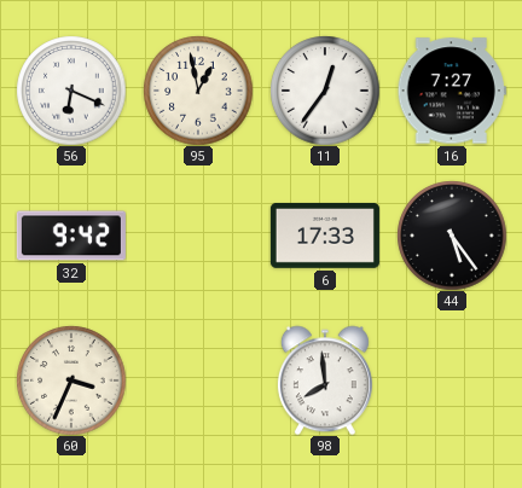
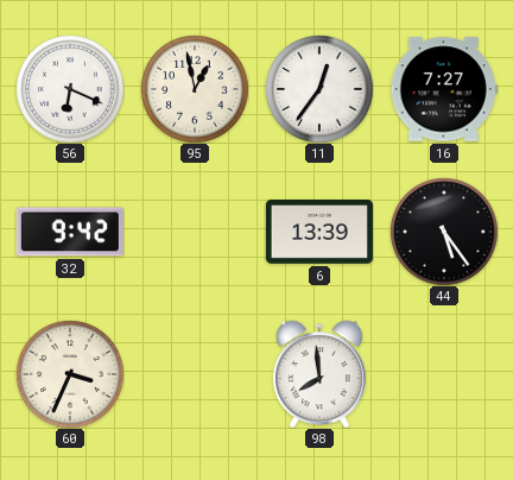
6: 17:33 -> 13:39 (319, 232)
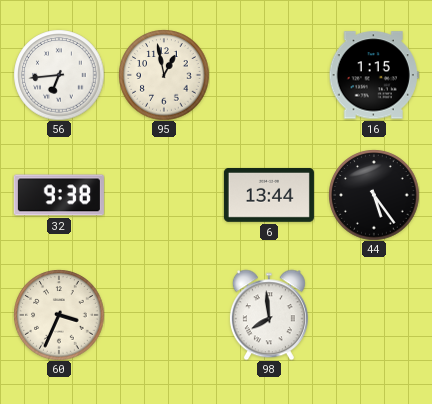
56: 6:19 -> 6:44 (59, 75)
11: 12:36 -> none (319, 89)
16: 7:27 -> 1:15 (374, 75)
32: 9:42 -> 9:38 (59, 195)
6: 13:39 -> 13:44 (269, 195)
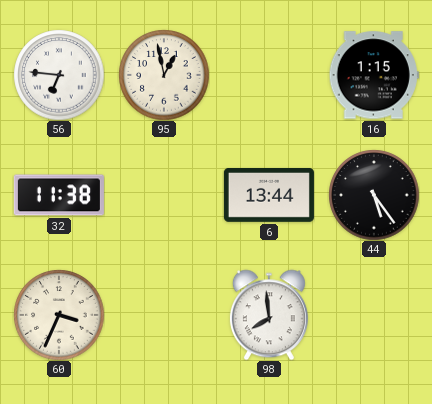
56: 6:44 -> 6:46 (59, 75)
32: 9:38 -> 11:38 (59, 195)
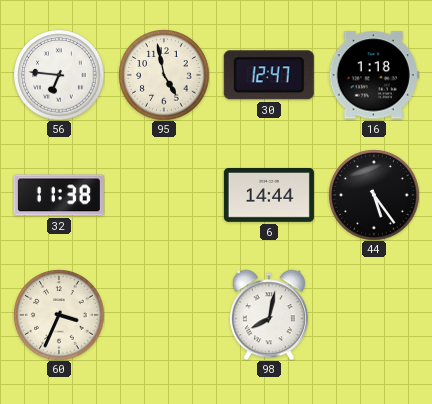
95: 12:58 -> 4:58 (164, 75)
30: none -> 12:47 (269, 75)
16: 1:15 -> 1:18 (374, 75)
6: 13:44 -> 14:44 (269, 195)
98: 7:59 -> 8:02 (269, 315)
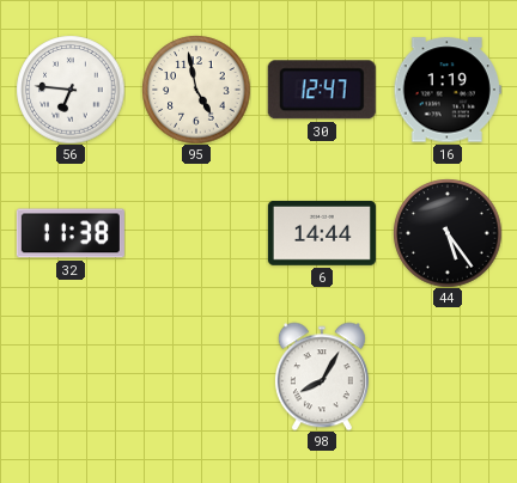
16: 1:18 -> 1:19 (448, 90)
60: 3:34 -> none (59, 315)
98: 8:02 -> 8:05 (322, 377)
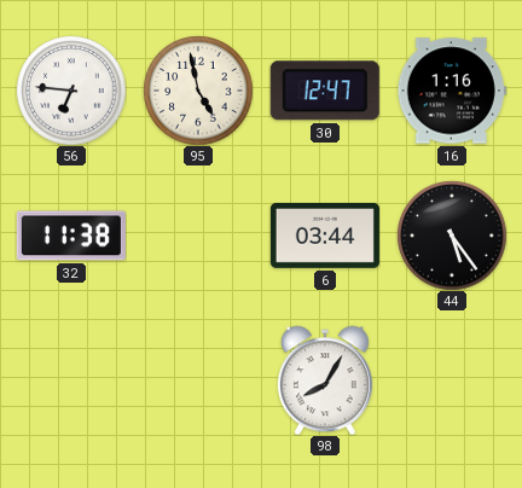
16: 1:19 -> 1:16 (452, 91)
6: 14:44 -> 03:44 (325, 236)
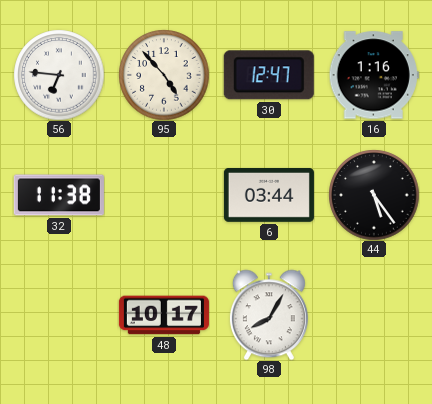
95: 4:58 -> 4:53 (164, 75)
48: none -> 10:17 (164, 315)
